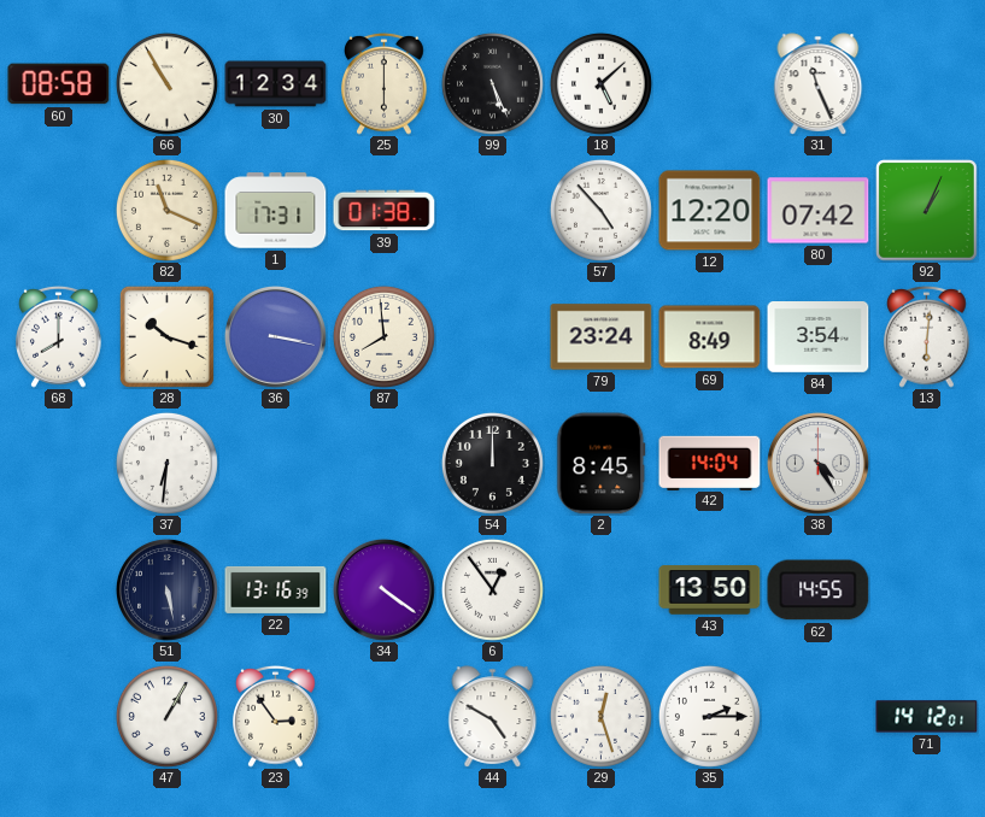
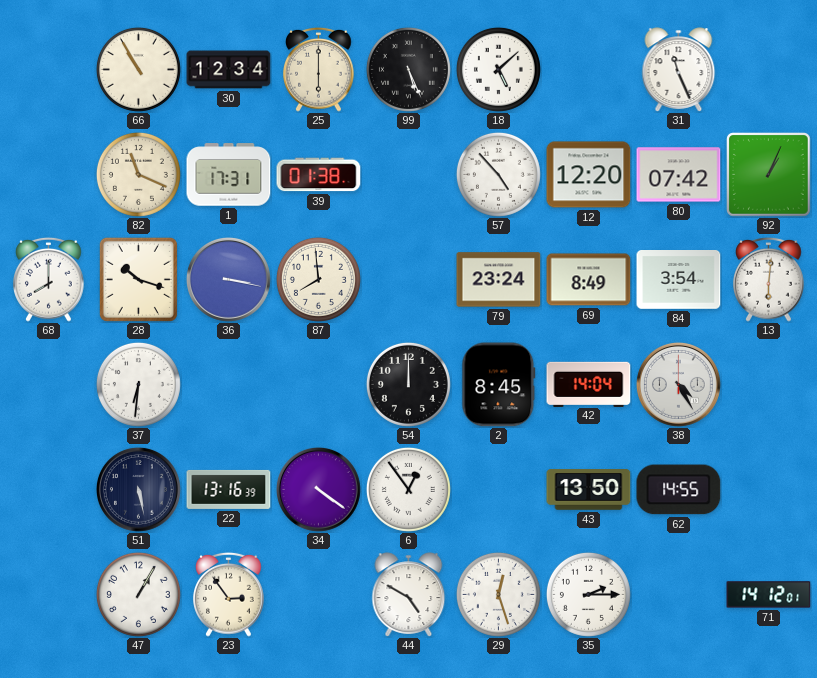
60: 08:58 -> none (59, 84)
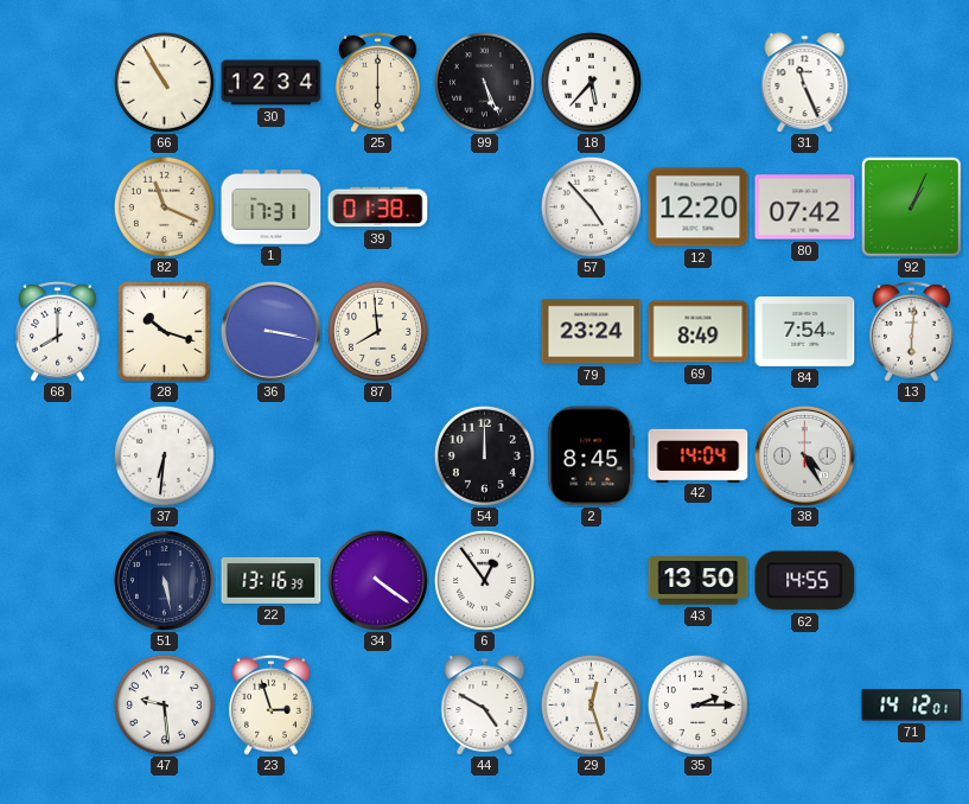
18: 5:08 -> 5:37 (591, 82)
84: 3:54 -> 7:54 (805, 332)
47: 1:05 -> 9:29 (164, 704)
23: 2:54 -> 2:57 (272, 704)
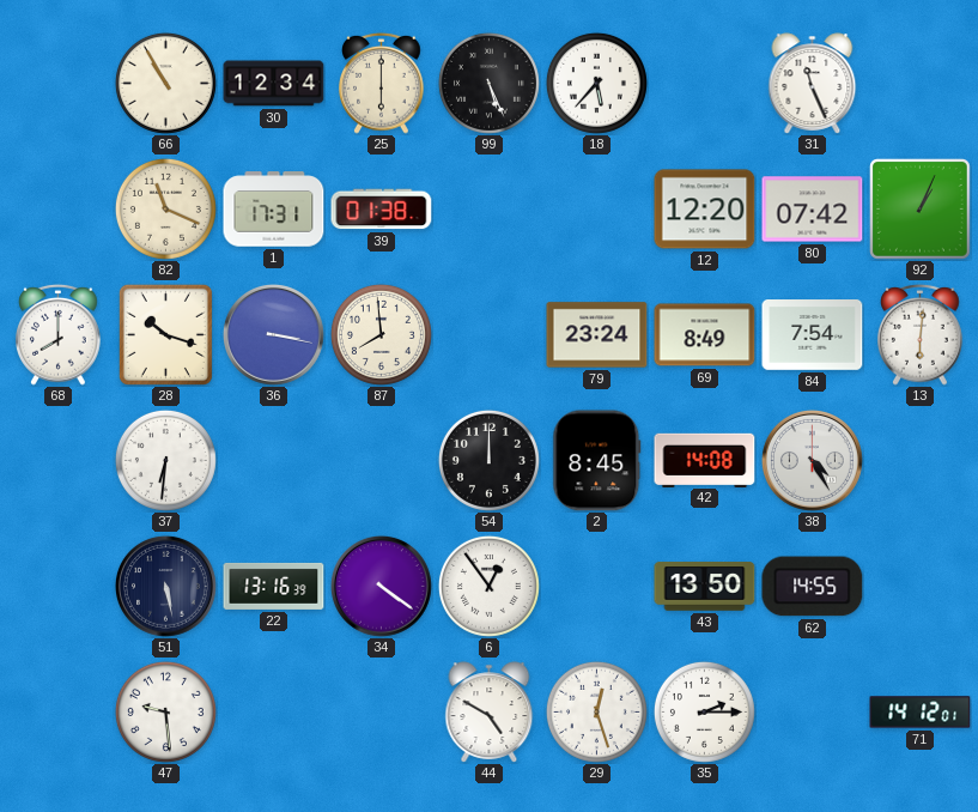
57: 4:53 -> none (591, 206)
42: 14:04 -> 14:08 (705, 460)
23: 2:57 -> none (272, 704)
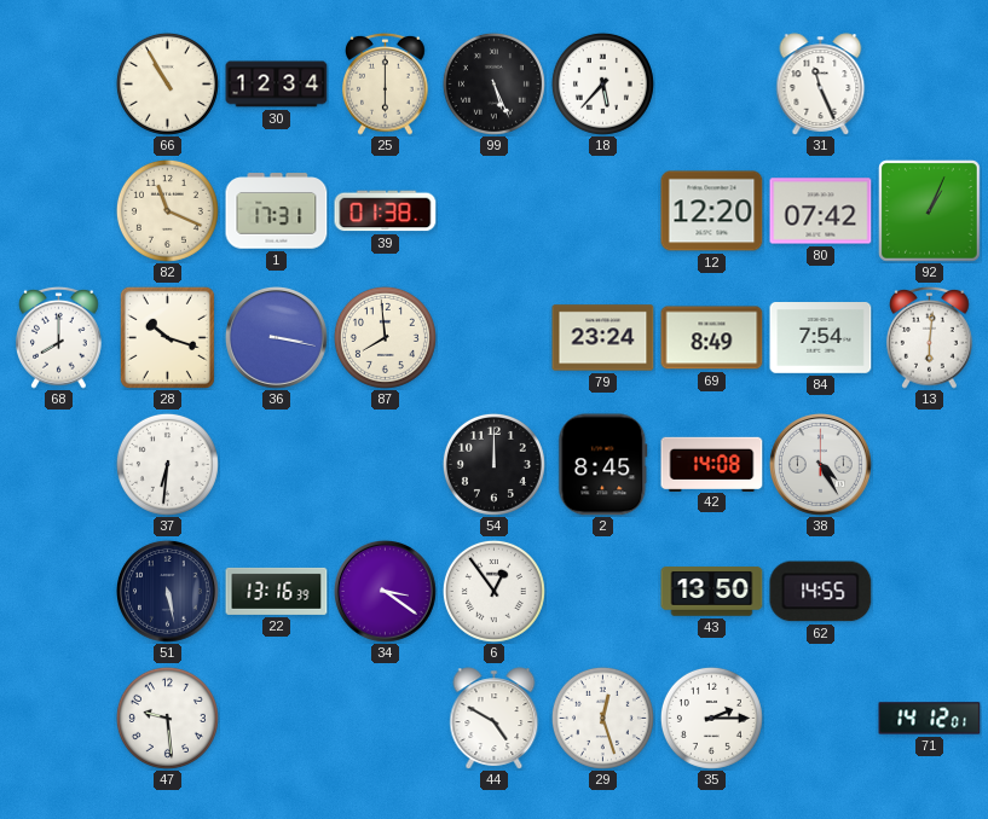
34: 4:21 -> 3:21 (386, 592)
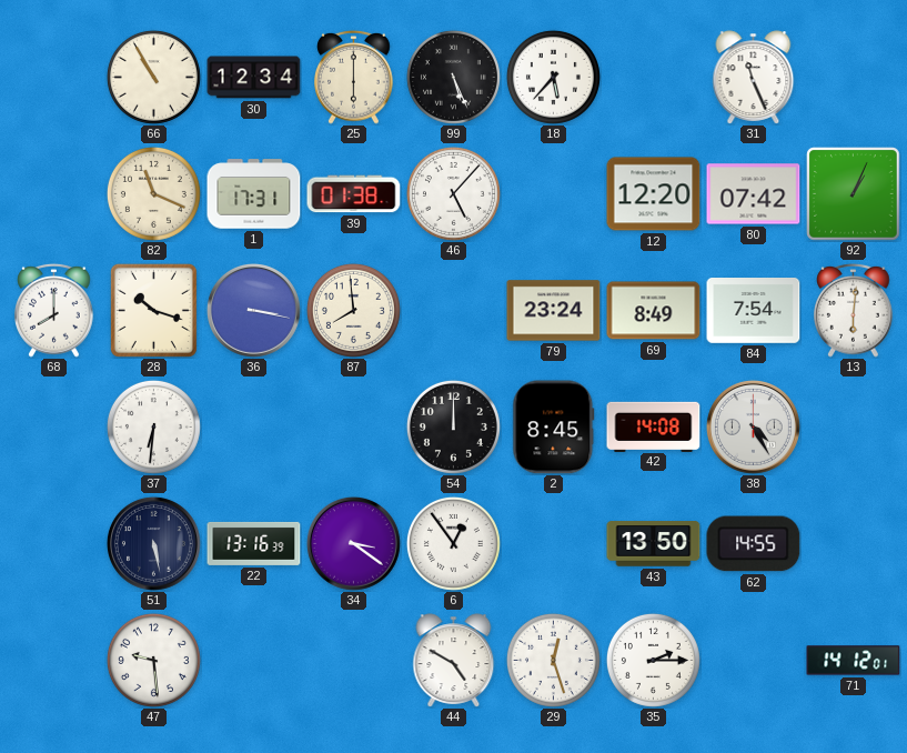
46: none -> 5:07 (453, 193)
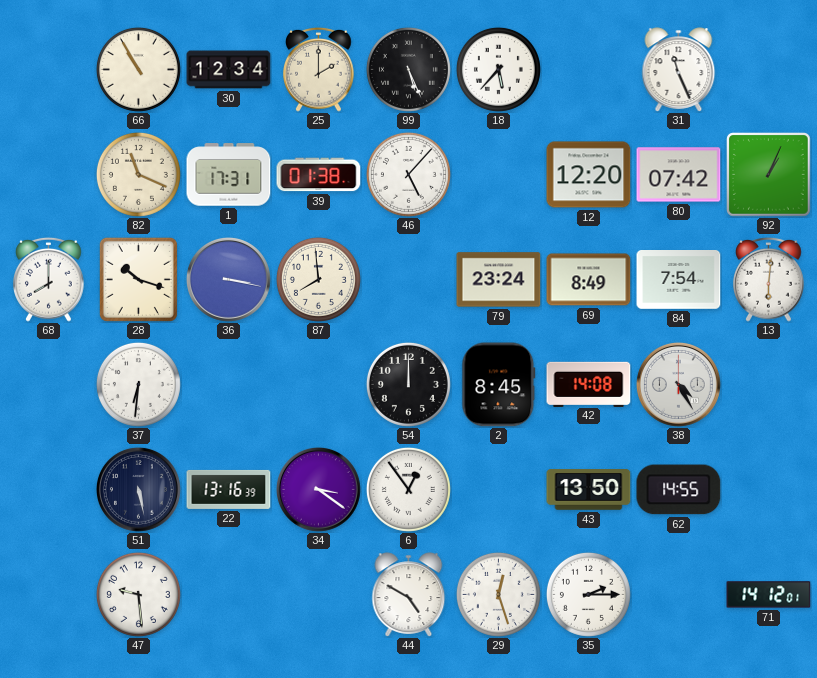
25: 6:00 -> 2:00 (319, 69)
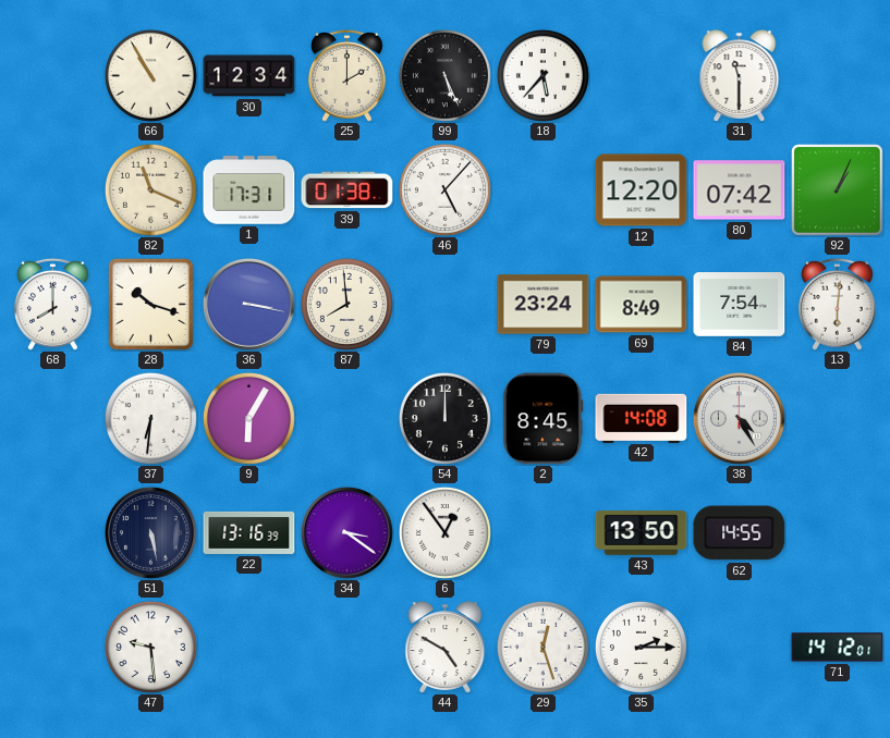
31: 11:26 -> 11:30 (740, 76)
9: none -> 6:05 (248, 418)
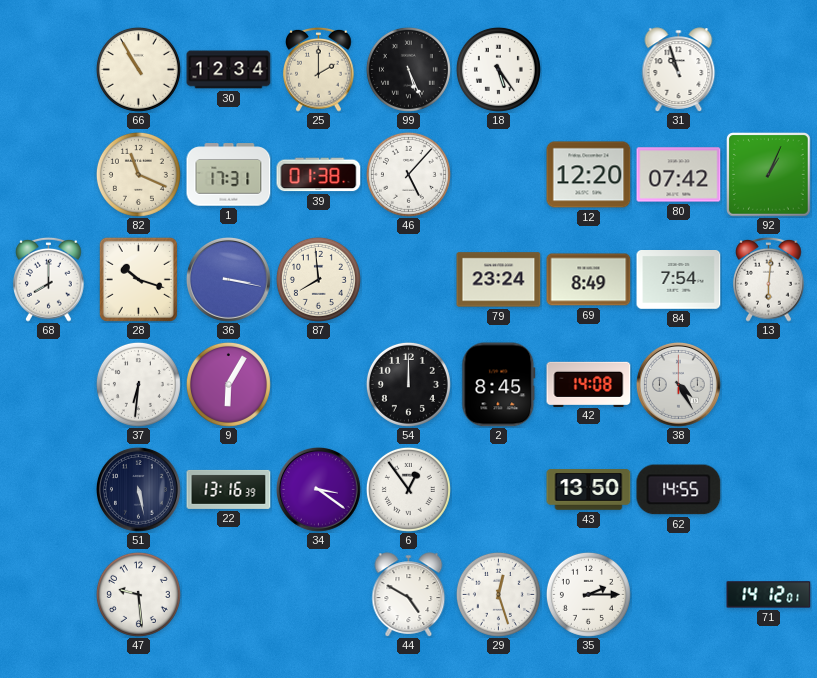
18: 5:37 -> 5:24 (498, 69)
31: 11:30 -> 10:57 (679, 70)
